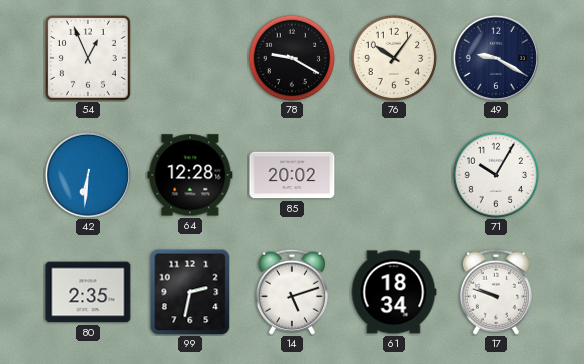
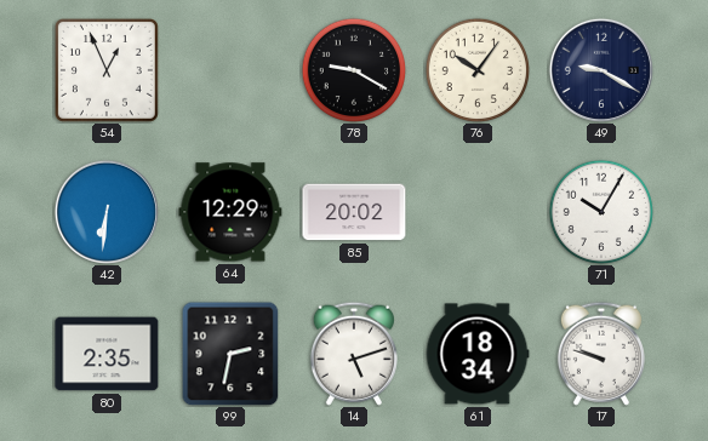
64: 12:28 -> 12:29 (230, 212)
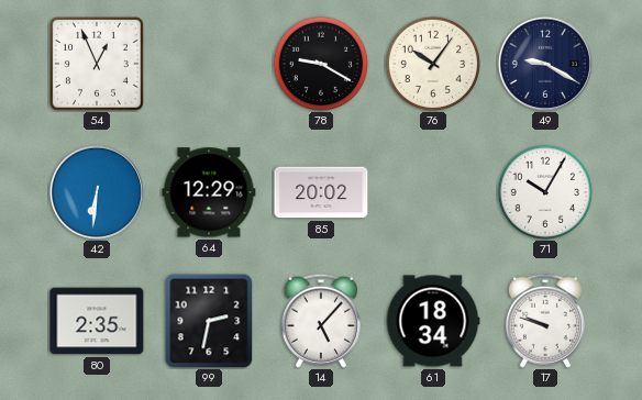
14: 5:12 -> 5:07 (321, 321)
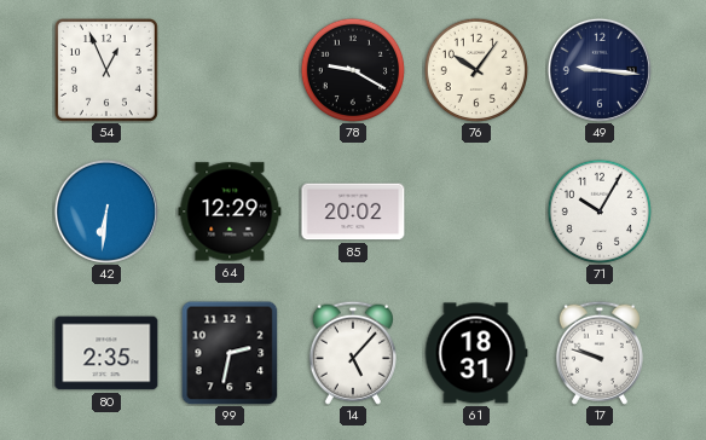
49: 9:20 -> 9:16 (600, 70)
61: 18:34 -> 18:31 (476, 353)
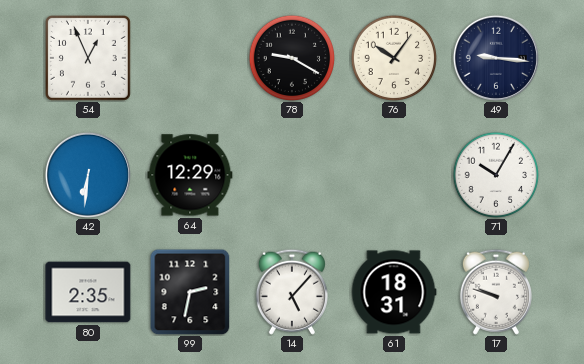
85: 20:02 -> none (353, 212)
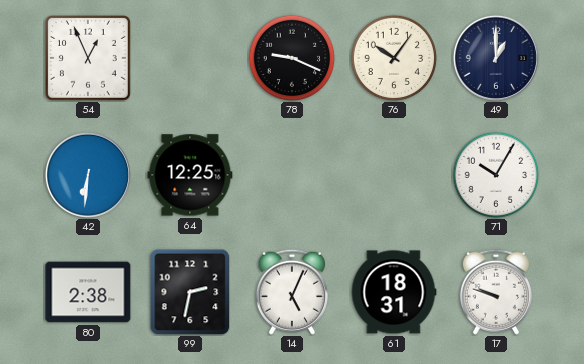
78: 9:20 -> 9:19 (291, 57)
49: 9:16 -> 1:00 (496, 58)
64: 12:29 -> 12:25 (190, 175)
80: 2:35 -> 2:38 (88, 292)
14: 5:07 -> 5:04 (292, 292)
